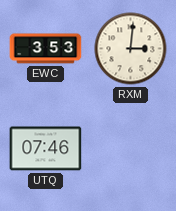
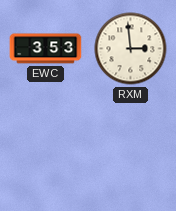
RXM: 3:01 -> 2:59 (131, 49)
UTQ: 07:46 -> none (46, 149)
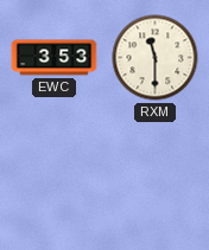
RXM: 2:59 -> 11:30 (156, 58)
